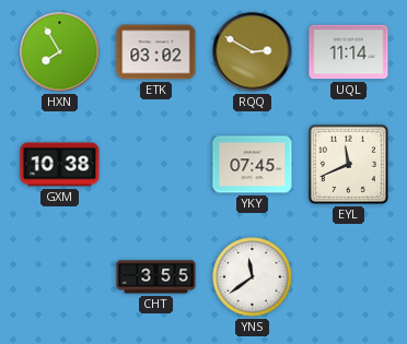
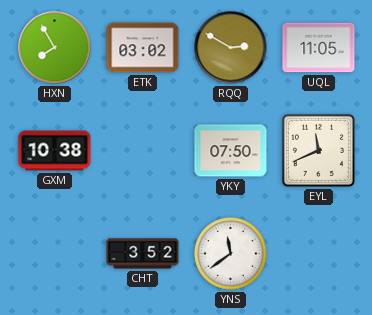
UQL: 11:14 -> 11:05 (319, 48)
YKY: 07:45 -> 07:50 (231, 151)
CHT: 3:55 -> 3:52 (143, 254)
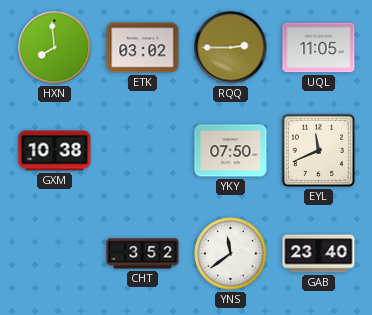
HXN: 7:55 -> 7:59 (55, 48)
RQQ: 2:50 -> 2:45 (231, 48)
GAB: none -> 23:40 (319, 254)
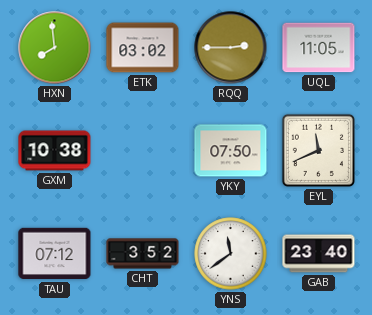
TAU: none -> 07:12 (55, 254)
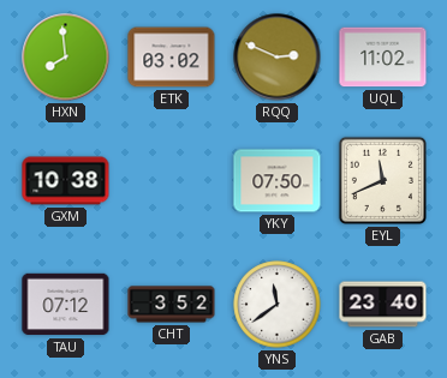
RQQ: 2:45 -> 2:49 (278, 58)
UQL: 11:05 -> 11:02 (383, 58)
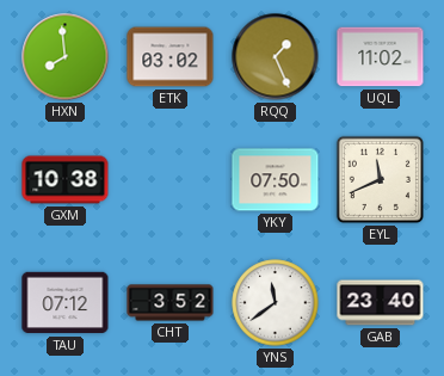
RQQ: 2:49 -> 1:26 (276, 57)
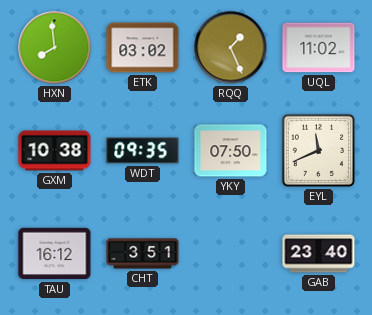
WDT: none -> 09:35 (143, 151)
TAU: 07:12 -> 16:12 (55, 254)
CHT: 3:52 -> 3:51 (143, 254)
YNS: 11:39 -> none (276, 303)
